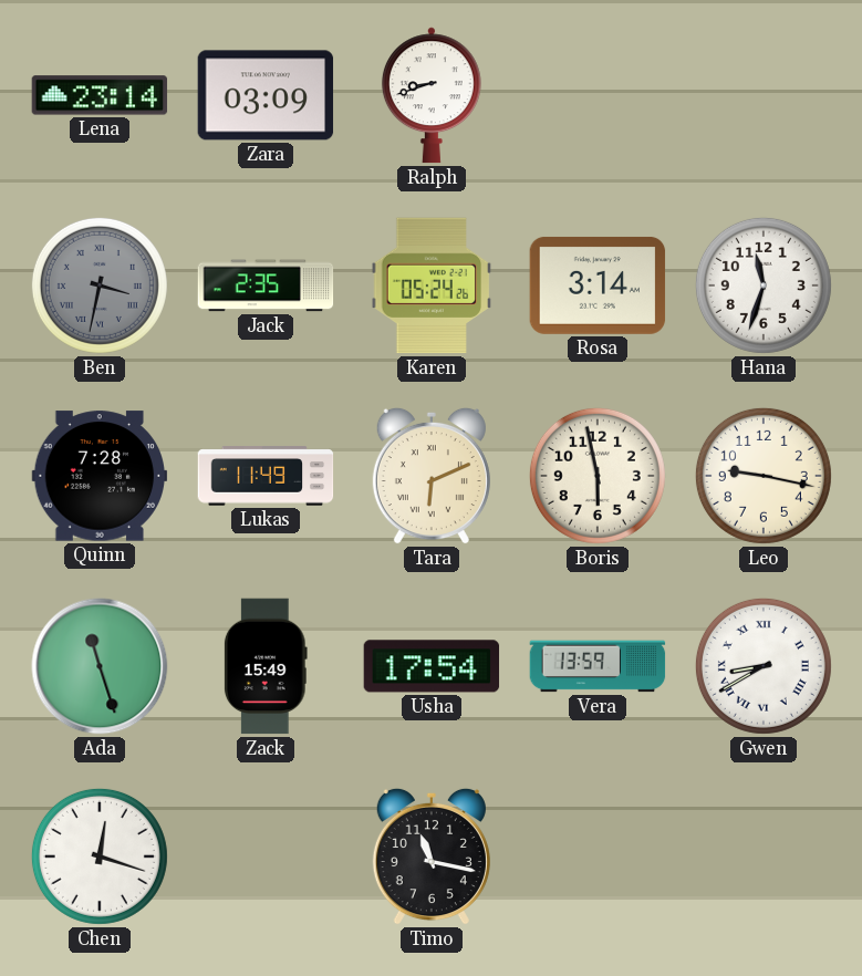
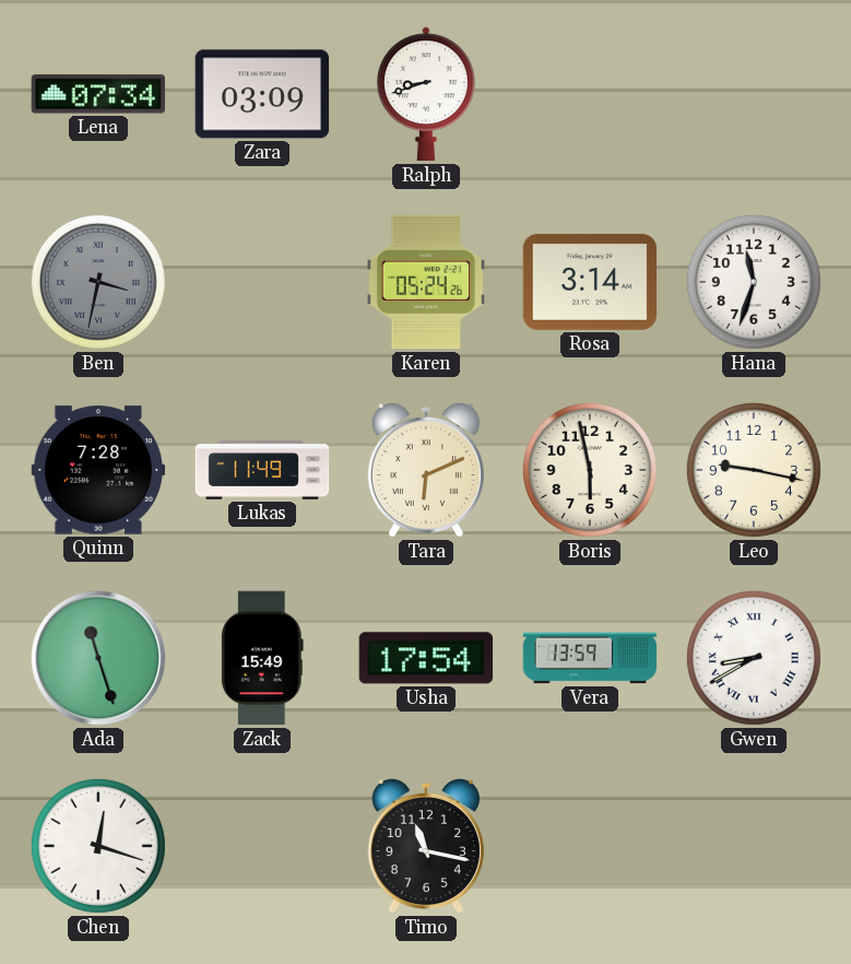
Lena: 23:14 -> 07:34 (98, 94)
Jack: 2:35 -> none (266, 285)
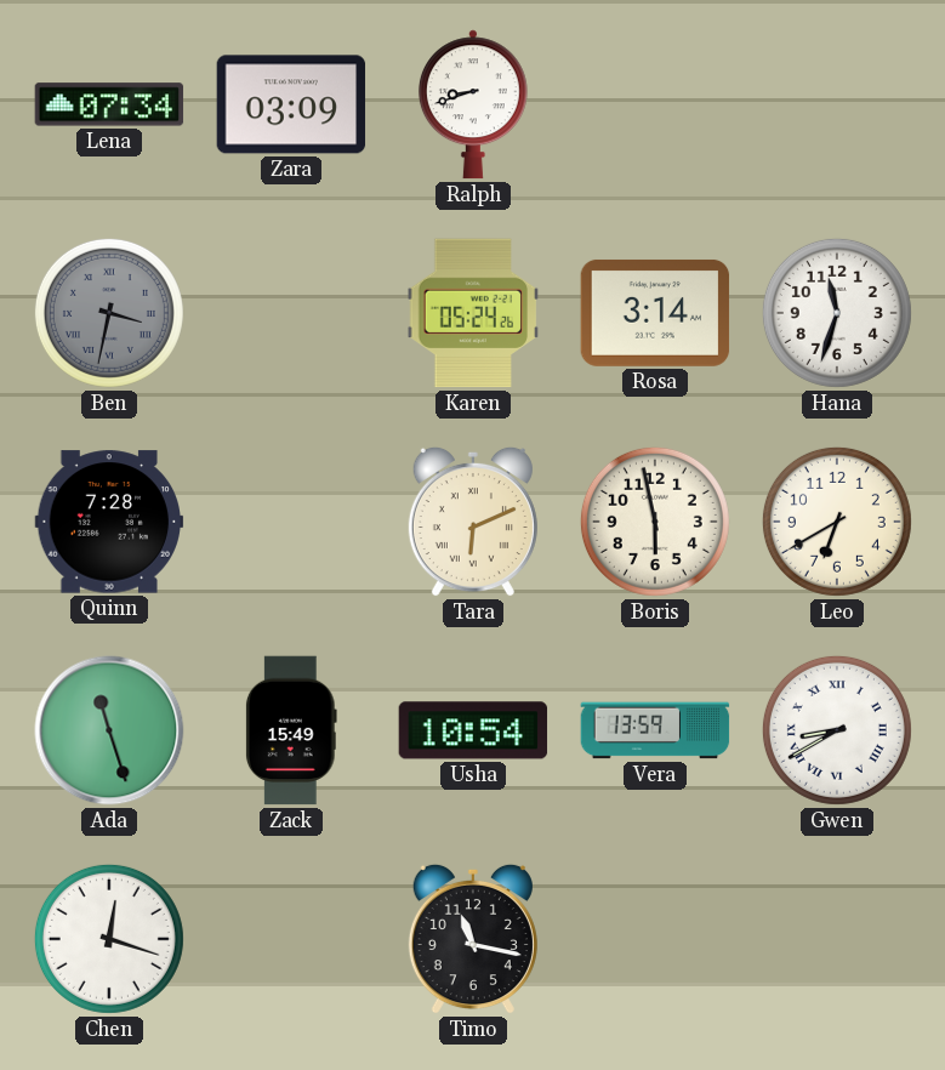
Lukas: 11:49 -> none (262, 470)
Leo: 9:17 -> 6:40 (837, 522)
Usha: 17:54 -> 10:54 (473, 730)
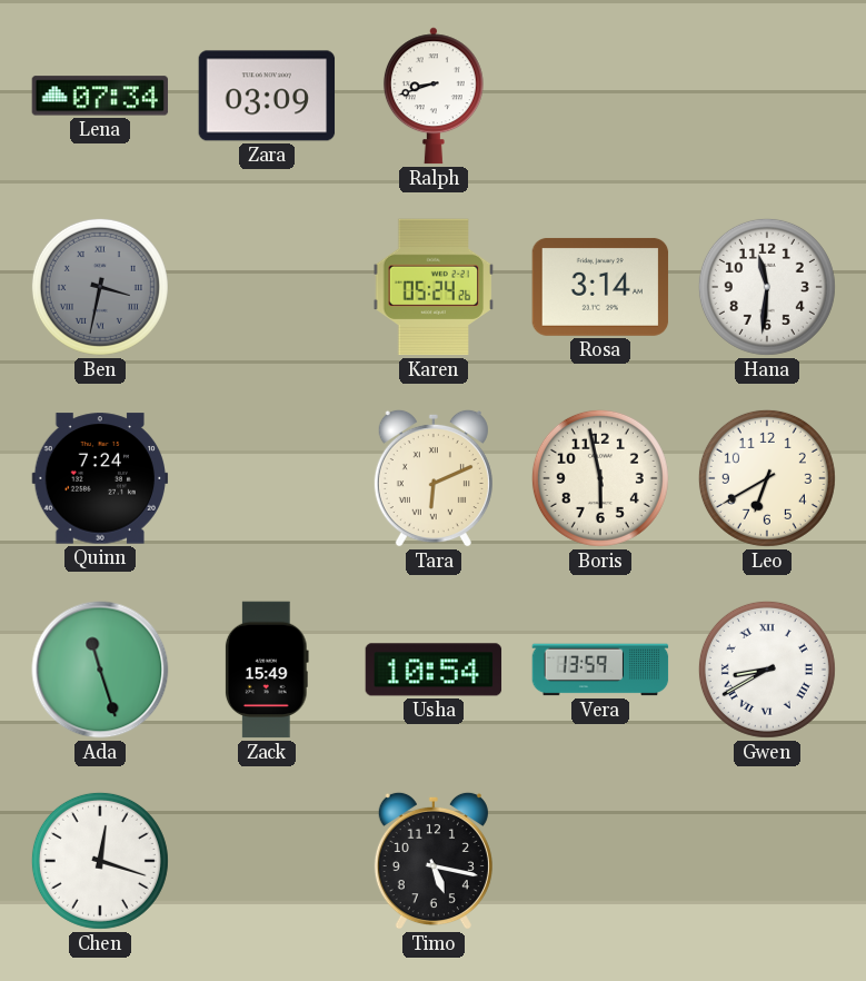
Hana: 11:33 -> 11:31 (767, 287)
Quinn: 7:28 -> 7:24 (100, 478)
Timo: 11:17 -> 5:17 (434, 861)
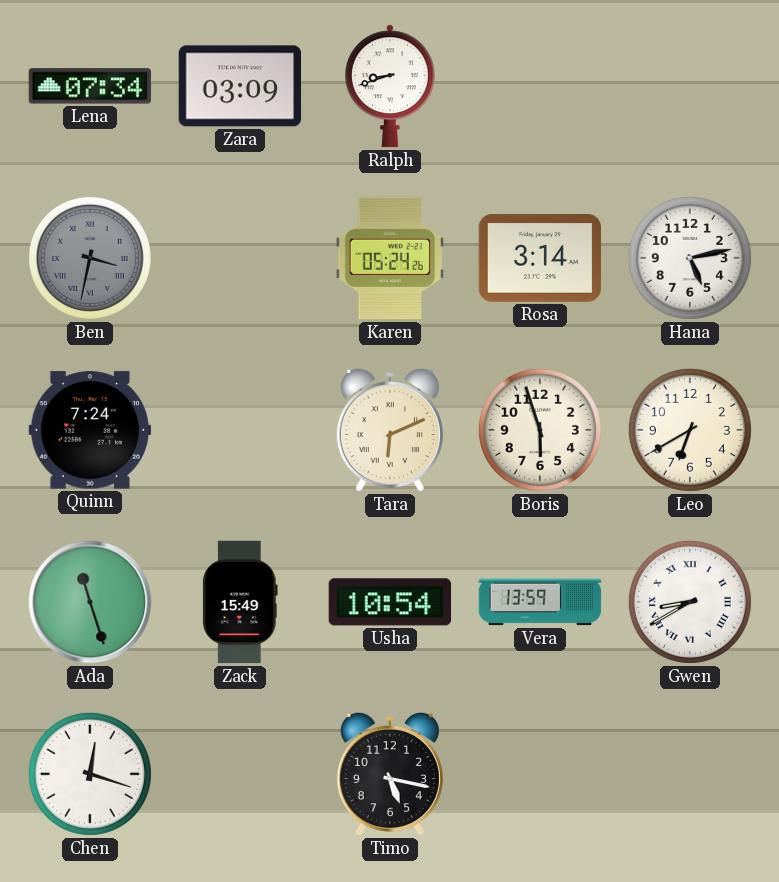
Hana: 11:31 -> 5:13 (690, 258)
Boris: 5:58 -> 5:57 (540, 430)
